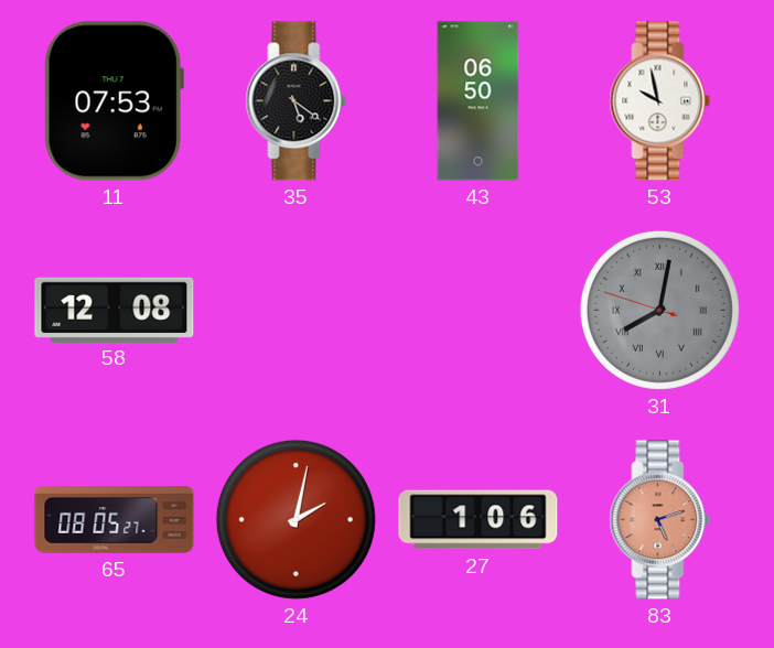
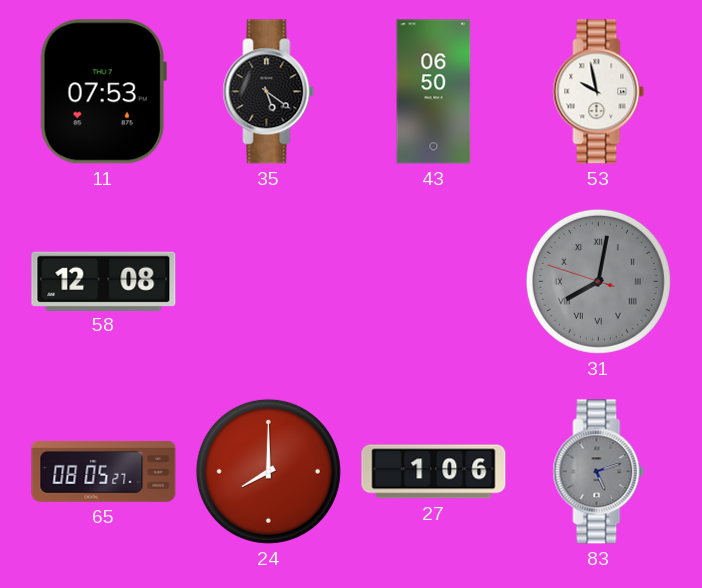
24: 2:02 -> 8:00 (268, 471)
83 dial: salmon -> grey (599, 472)
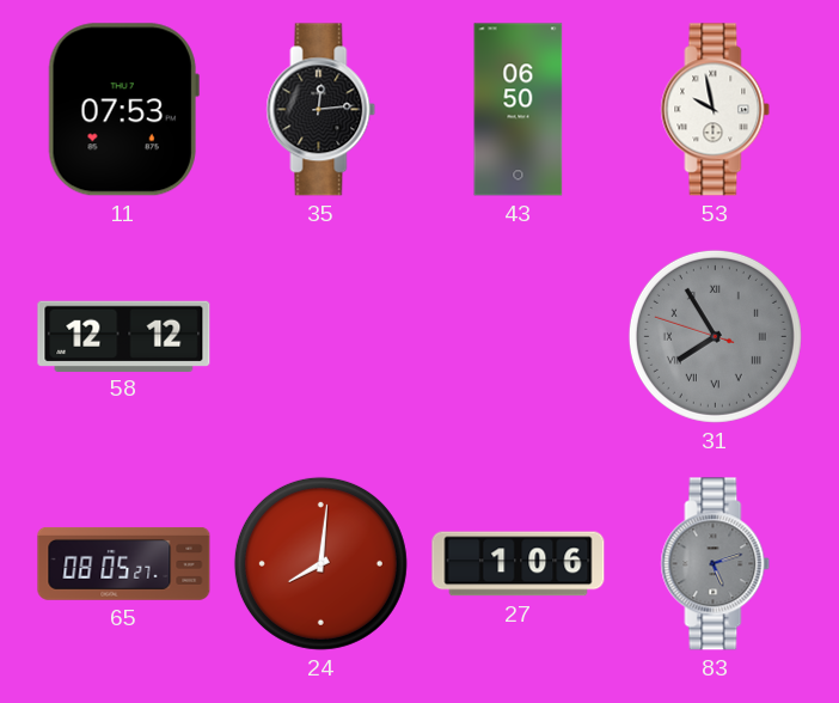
35: 5:21 -> 12:14 (321, 110)
58: 12:08 -> 12:12 (124, 336)
31: 8:01 -> 7:54 (715, 336)
24: 8:00 -> 8:01 (320, 563)
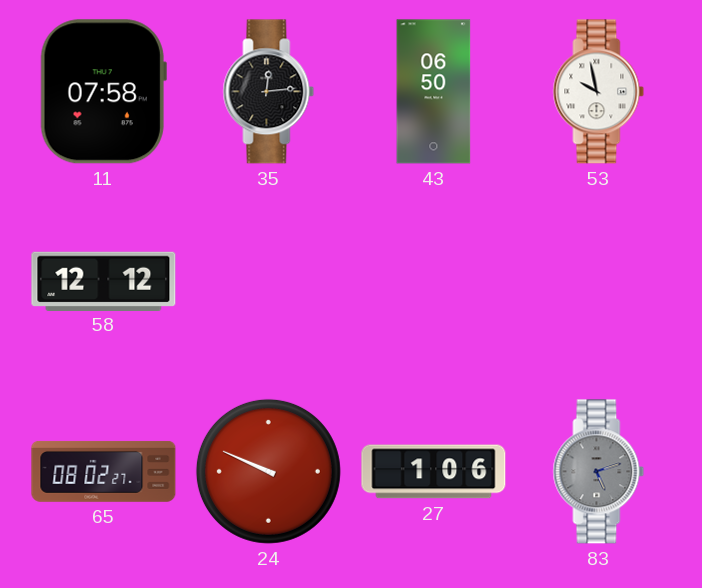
11: 07:53 -> 07:58 (103, 92)
31: 7:54 -> none (715, 336)
65: 08:05 -> 08:02 (104, 471)
24: 8:01 -> 9:49 (268, 471)
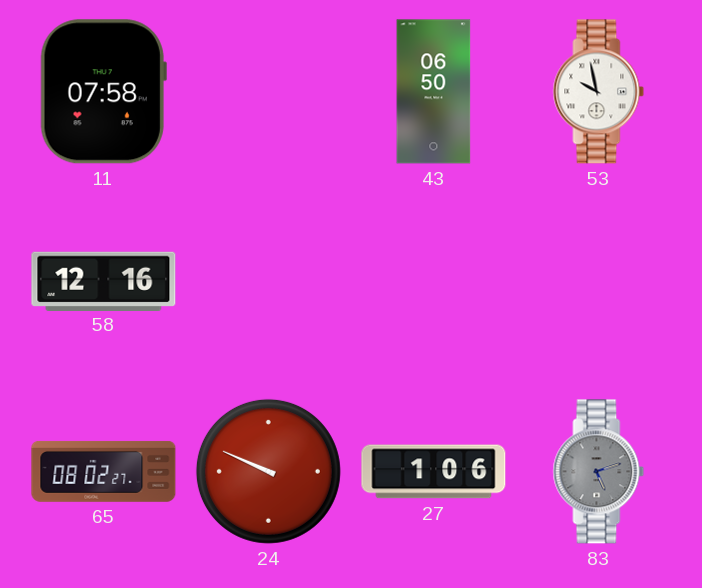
35: 12:14 -> none (269, 92)
58: 12:12 -> 12:16 (104, 281)
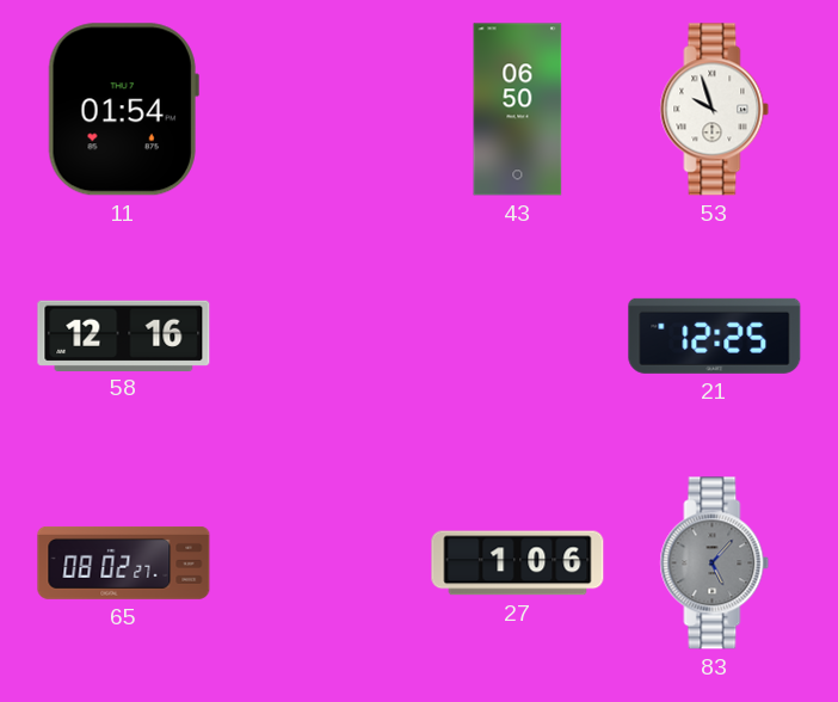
11: 07:58 -> 01:54 (123, 110)
53: 9:58 -> 9:57 (715, 110)
21: none -> 12:25 (715, 335)
24: 9:49 -> none (268, 471)
83: 5:12 -> 5:07 (715, 564)
